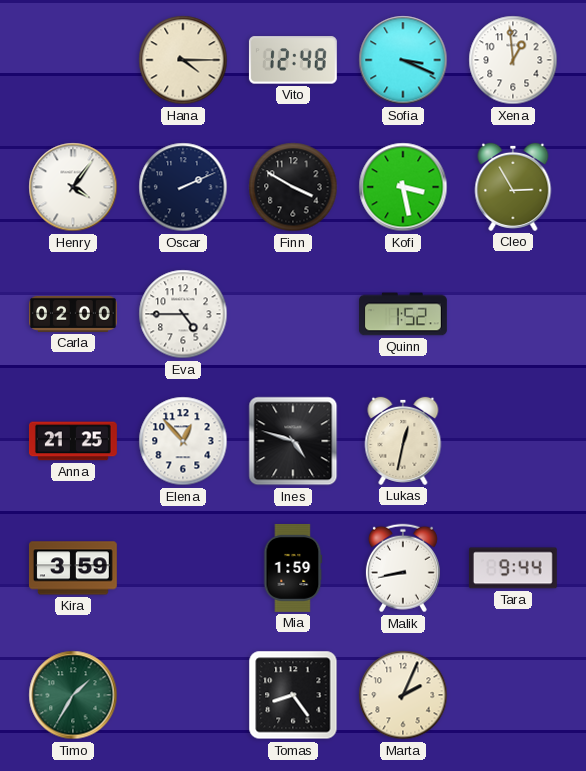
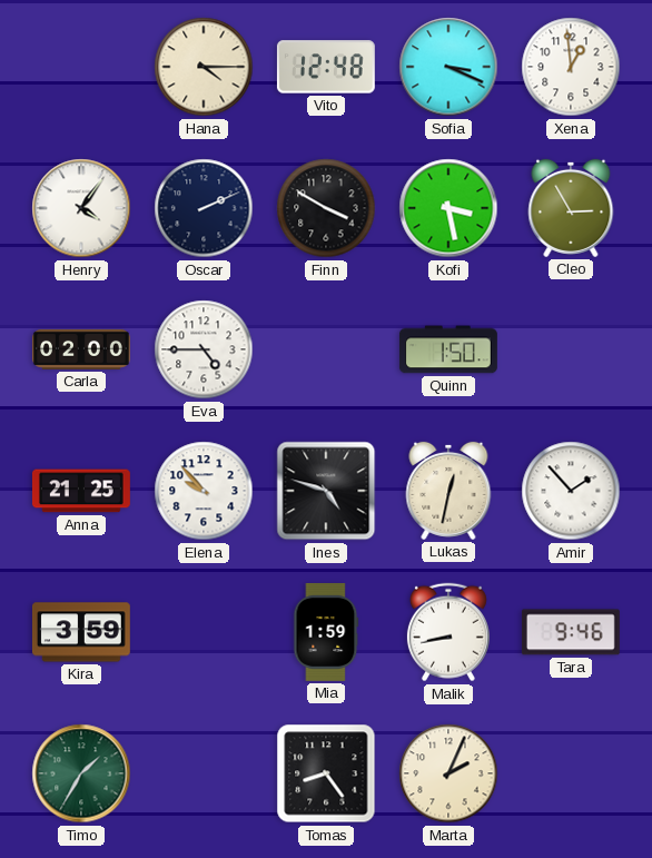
Quinn: 1:52 -> 1:50 (448, 349)
Elena: 12:53 -> 9:53 (204, 491)
Amir: none -> 1:53 (571, 491)
Tara: 9:44 -> 9:46 (571, 632)
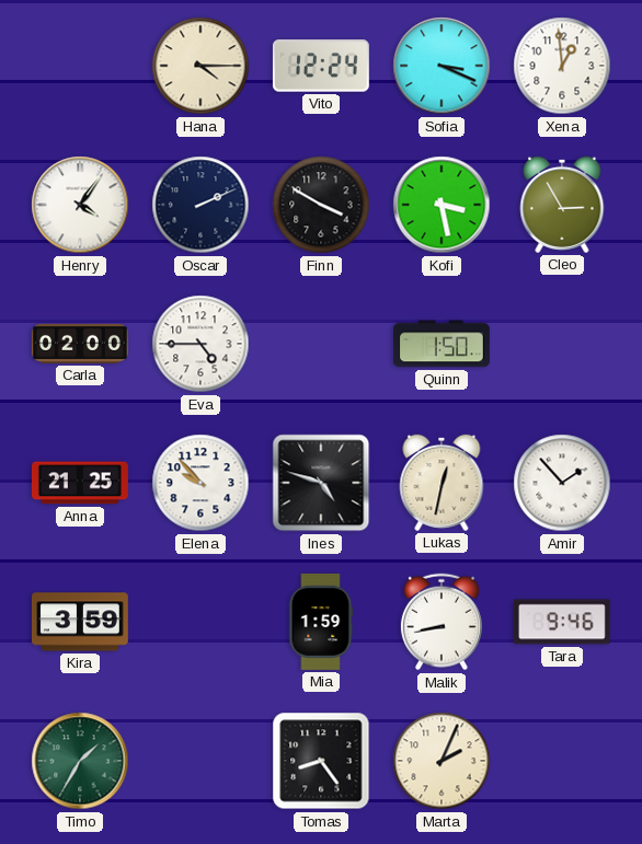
Vito: 12:48 -> 12:24 (321, 66)
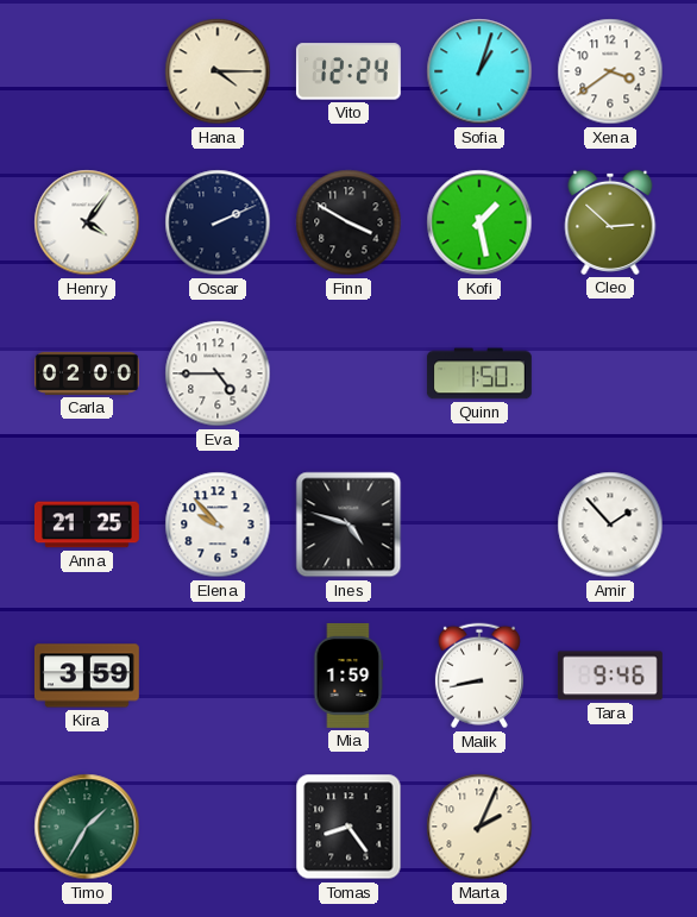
Sofia: 3:19 -> 1:03 (479, 71)
Xena: 12:59 -> 3:39 (610, 71)
Kofi: 3:28 -> 1:28 (479, 222)
Cleo: 2:55 -> 2:52 (610, 222)
Lukas: 12:32 -> none (442, 483)
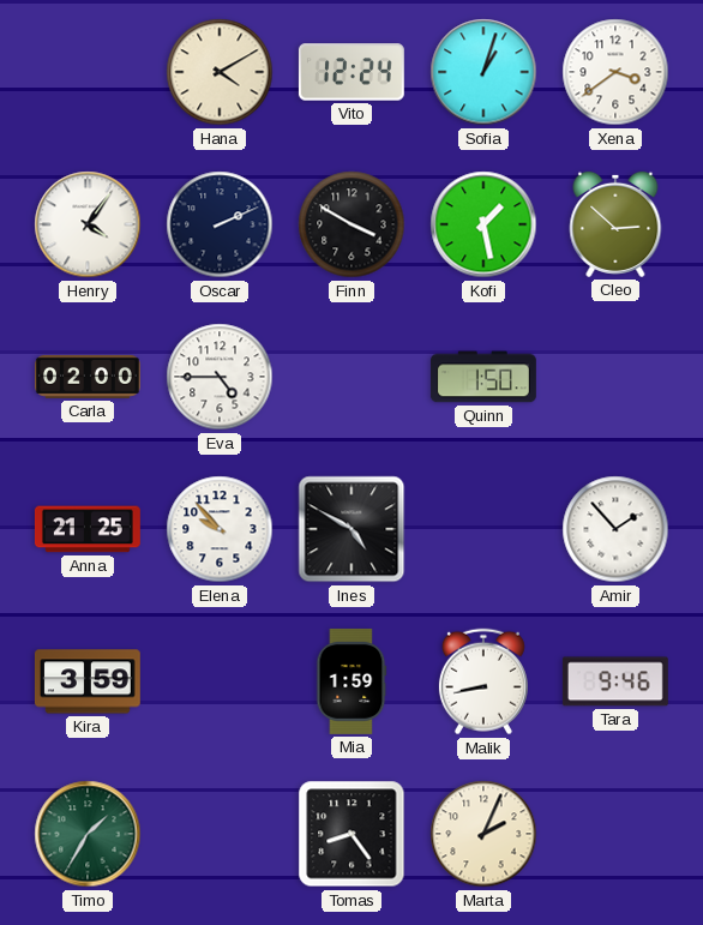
Hana: 4:15 -> 4:10 (220, 72)
Ines: 4:48 -> 4:50 (351, 529)
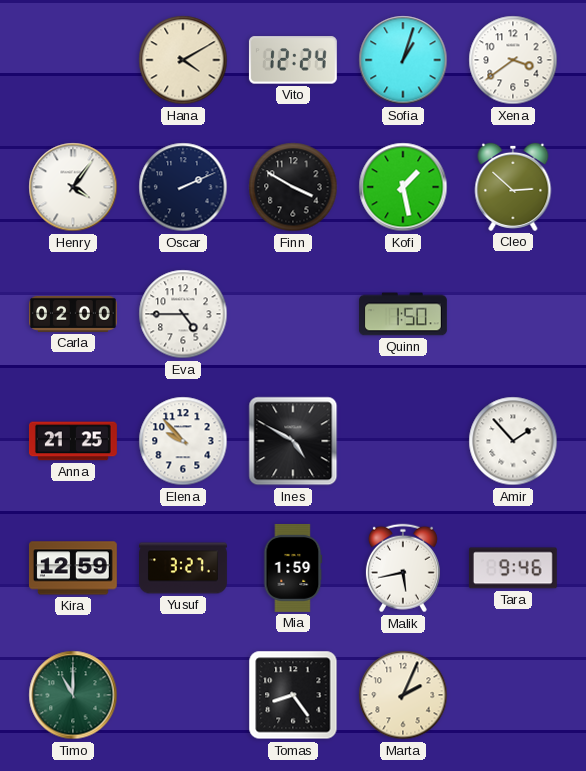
Kira: 3:59 -> 12:59 (73, 568)
Yusuf: none -> 3:27 (184, 568)
Malik: 8:43 -> 5:43 (403, 568)
Timo: 1:35 -> 11:00 (73, 695)
